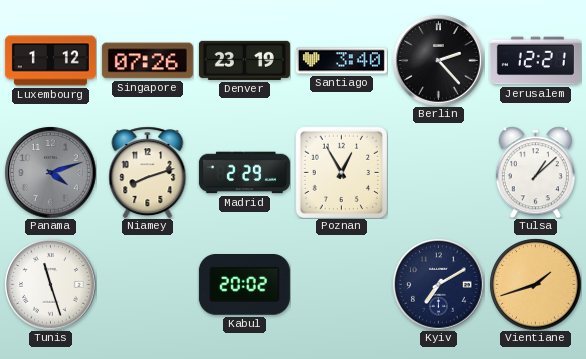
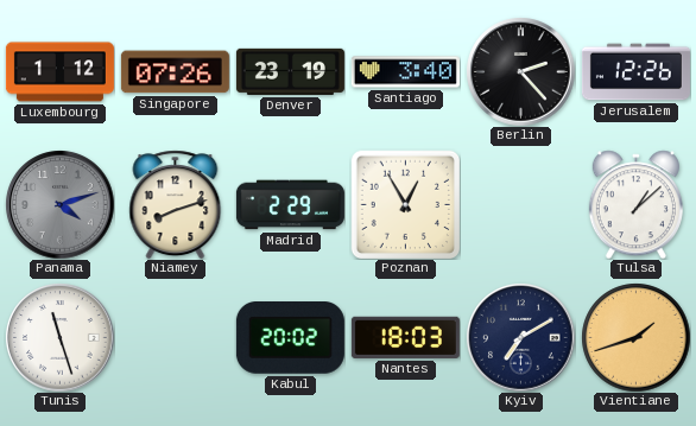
Jerusalem: 12:21 -> 12:26 (635, 72)
Nantes: none -> 18:03 (405, 337)
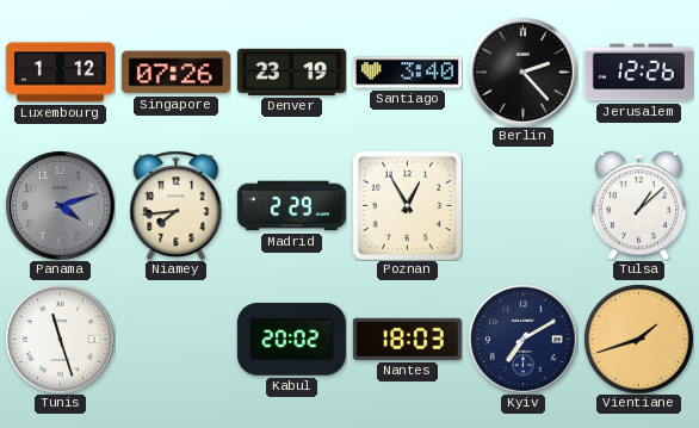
Niamey: 8:12 -> 7:44 (177, 205)
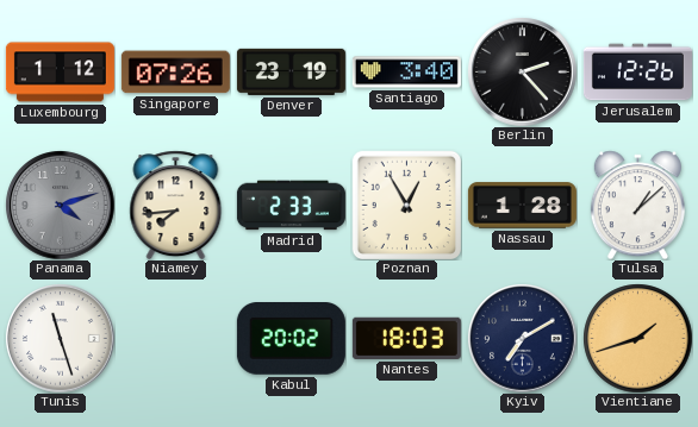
Madrid: 2:29 -> 2:33 (291, 206)
Nassau: none -> 1:28 (522, 206)
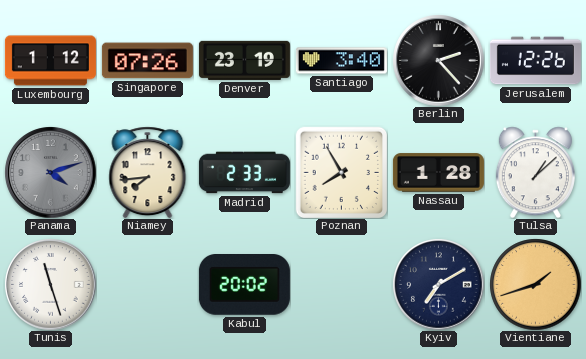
Poznan: 12:55 -> 7:55 (341, 172)
Nantes: 18:03 -> none (406, 338)
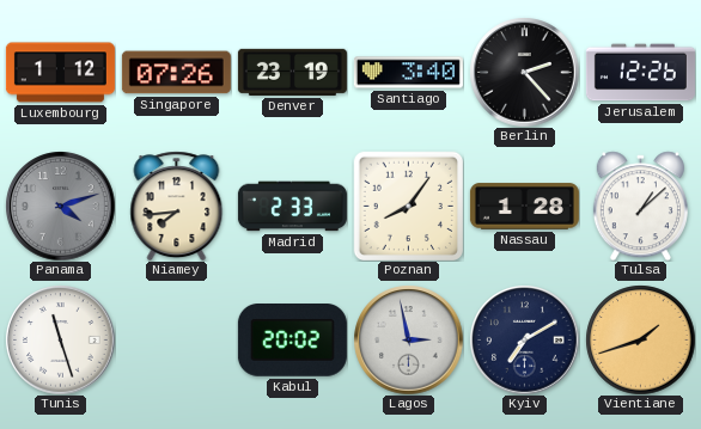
Poznan: 7:55 -> 8:06 (408, 206)
Lagos: none -> 2:58 (408, 339)
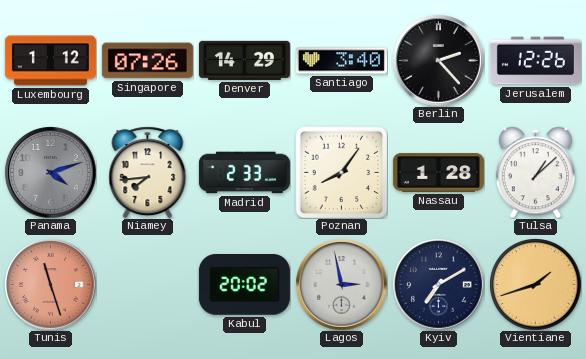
Denver: 23:19 -> 14:29 (244, 60)
Tunis dial: white -> salmon (50, 284)
